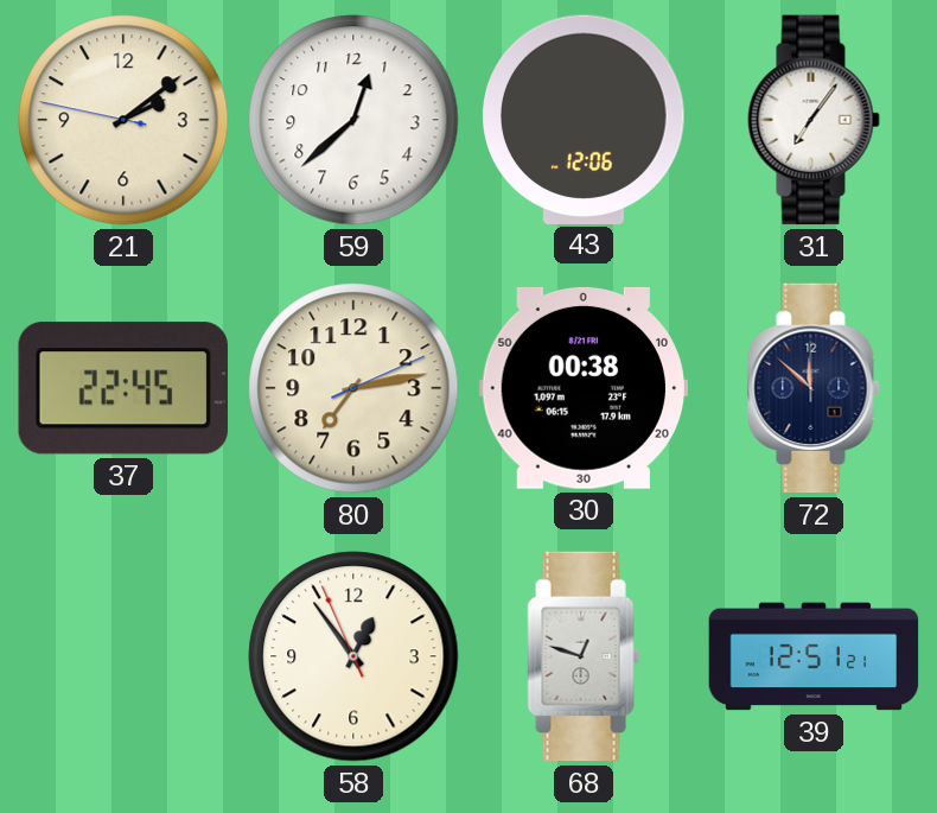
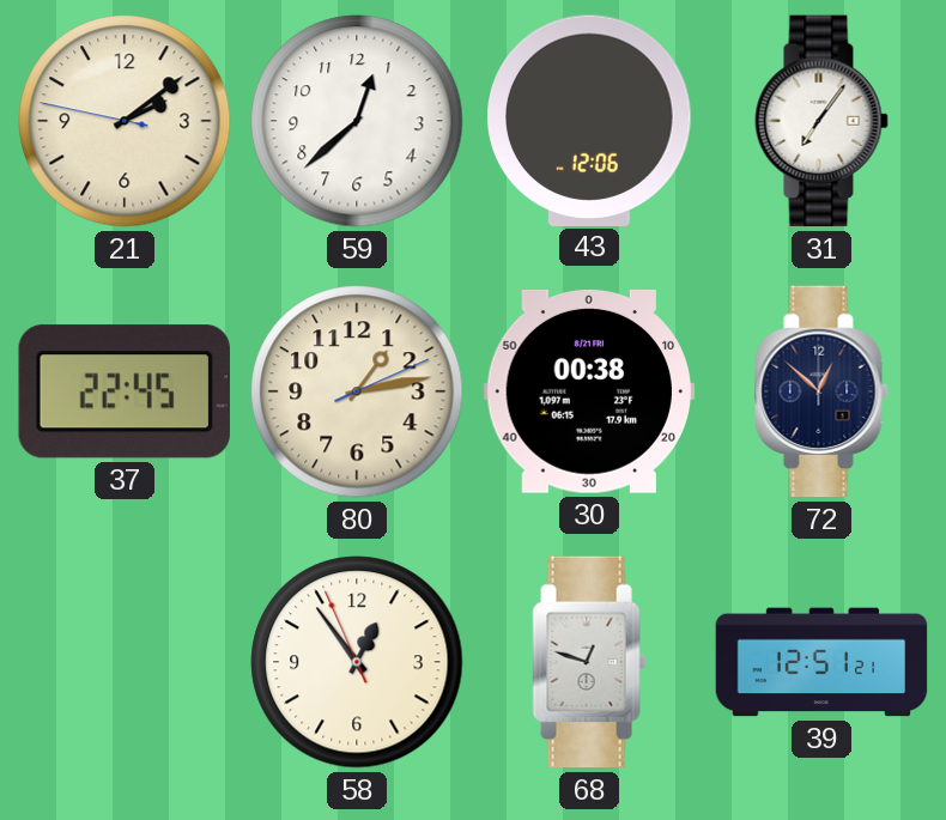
80: 7:13 -> 1:13 (357, 391)
72: 11:52 -> 12:52 (821, 391)
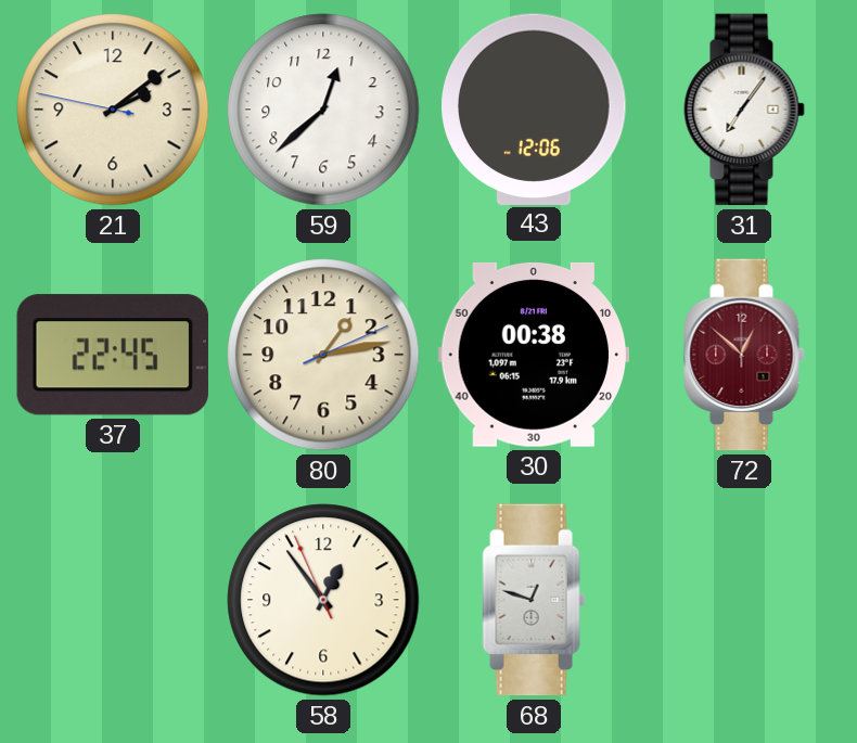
72 dial: navy -> burgundy (744, 355)
39: 12:51 -> none (821, 662)
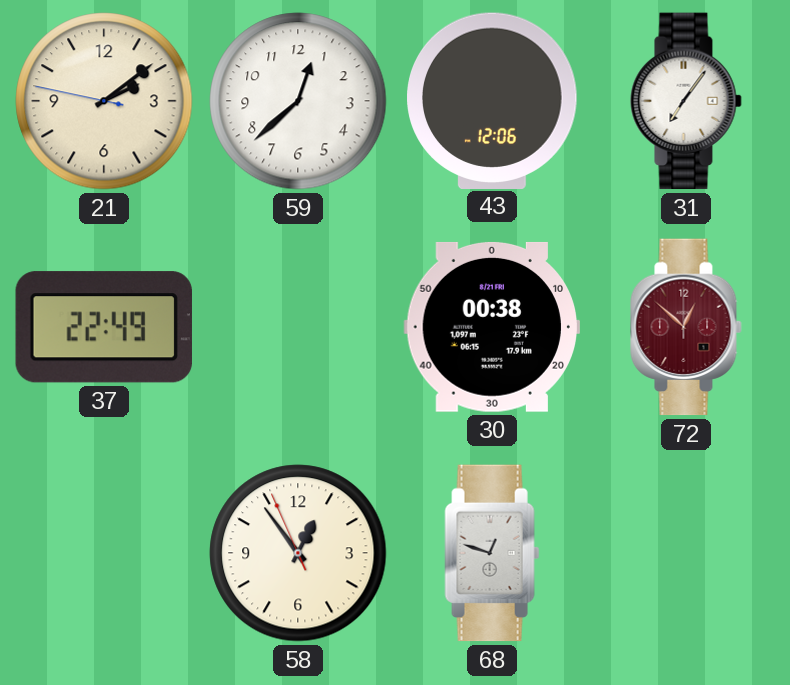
37: 22:45 -> 22:49 (104, 327)
80: 1:13 -> none (323, 355)
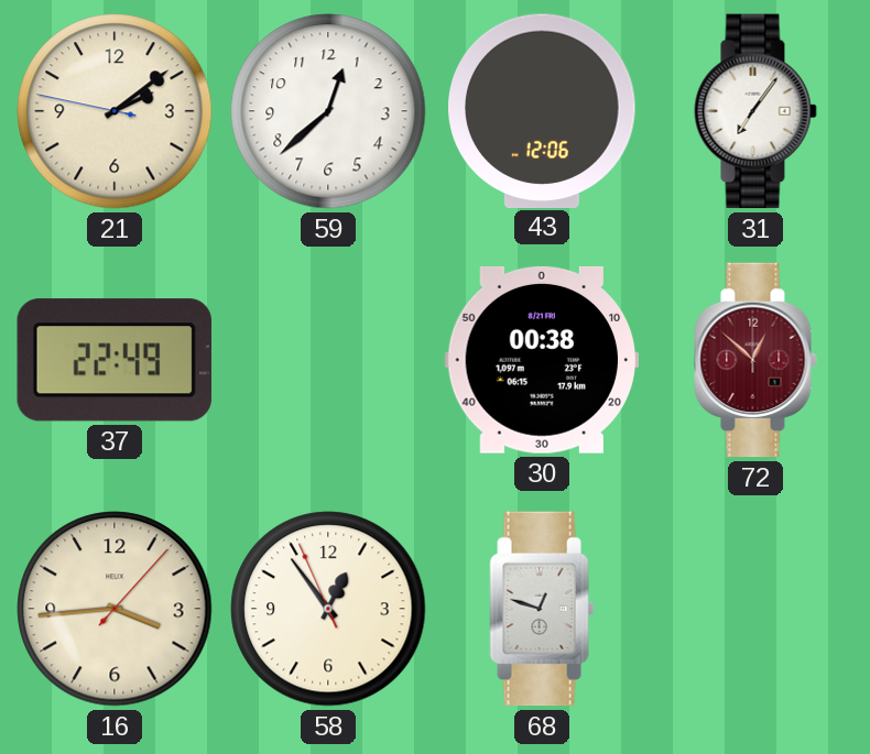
16: none -> 3:44 (115, 609)
